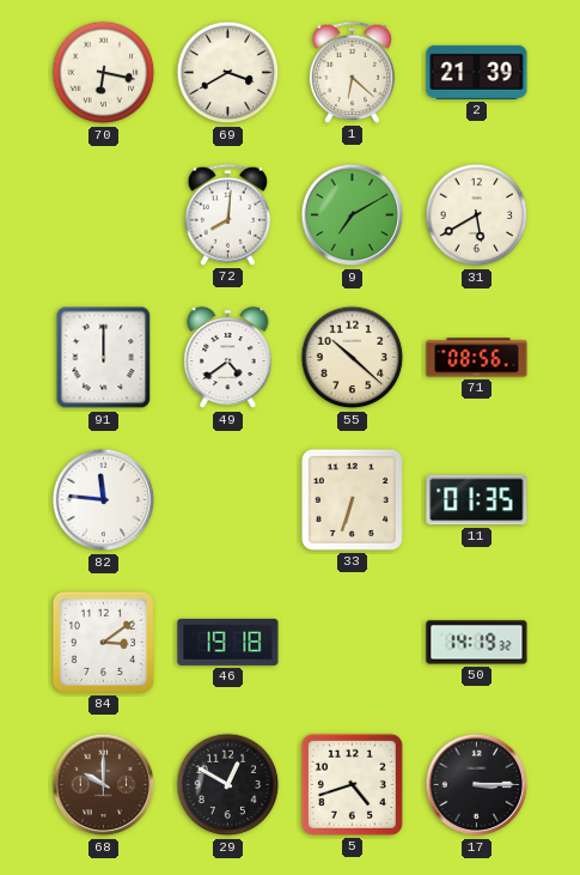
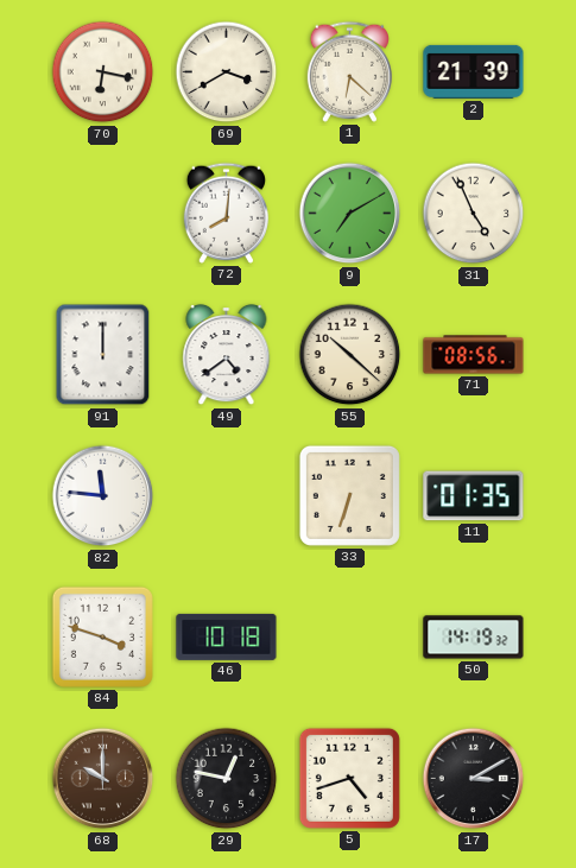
31: 5:40 -> 4:56 (474, 214)
84: 3:09 -> 3:48 (102, 636)
46: 19:18 -> 10:18 (227, 636)
29: 12:50 -> 12:47 (227, 779)
17: 3:15 -> 3:10 (474, 779)
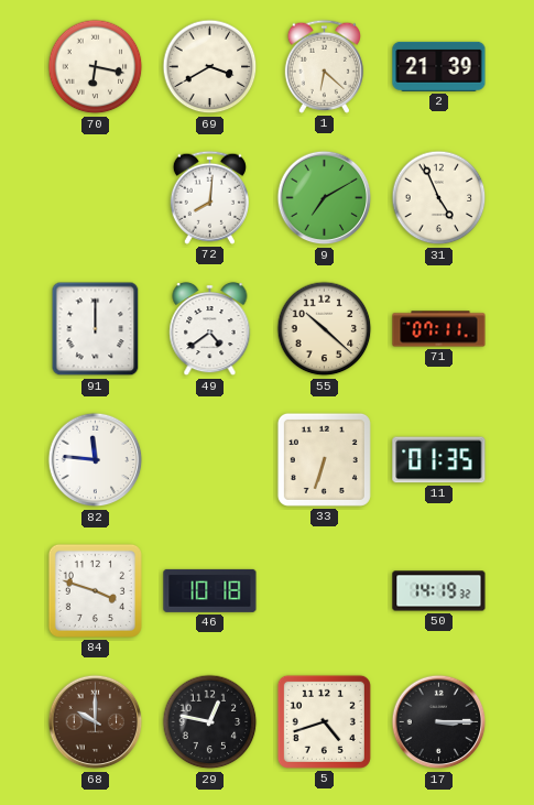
71: 08:56 -> 07:11 (439, 329)
17: 3:10 -> 3:15 (439, 722)
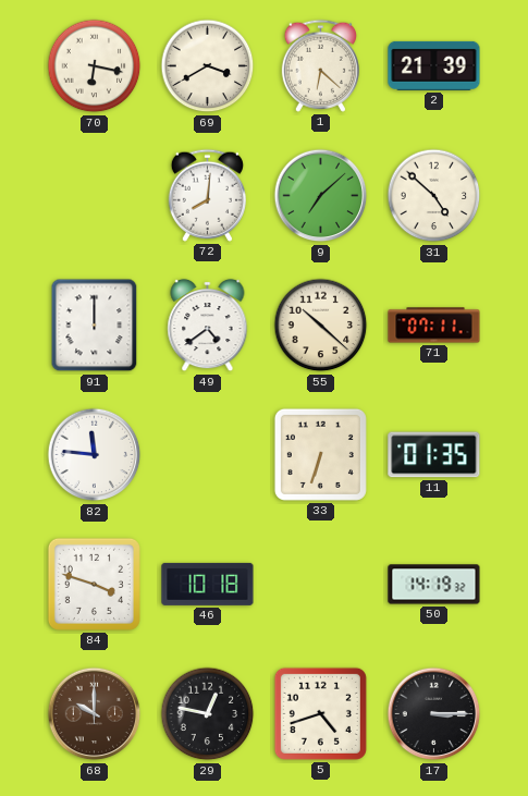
9: 7:10 -> 7:08 (321, 196)
31: 4:56 -> 4:52 (434, 196)
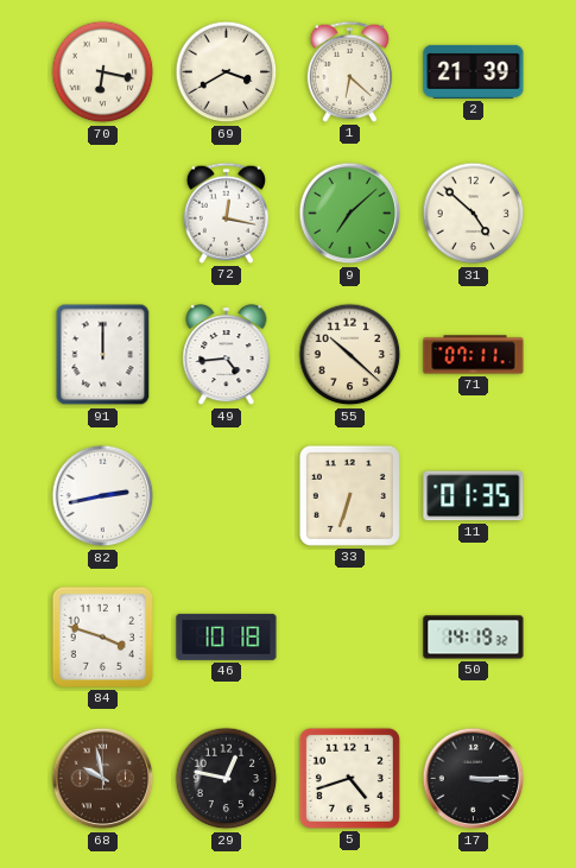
72: 8:01 -> 12:17 (226, 213)
49: 4:39 -> 4:44 (227, 355)
82: 11:46 -> 2:43 (103, 496)
68: 10:00 -> 9:58 (103, 779)
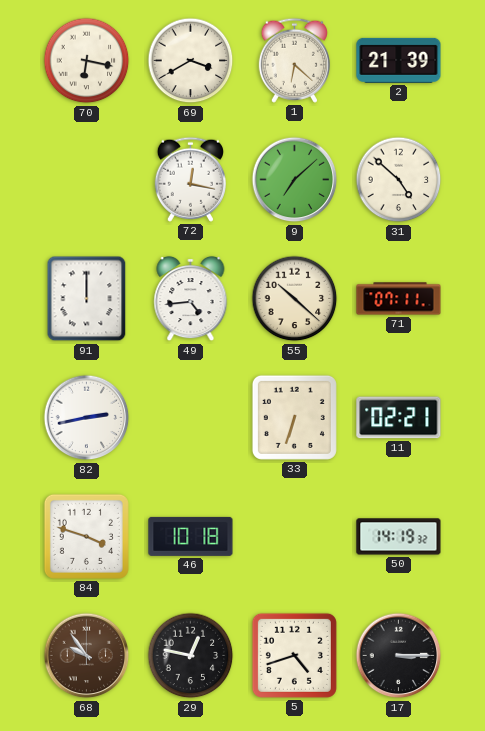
11: 01:35 -> 02:21 (399, 418)
68: 9:58 -> 9:54 (87, 656)
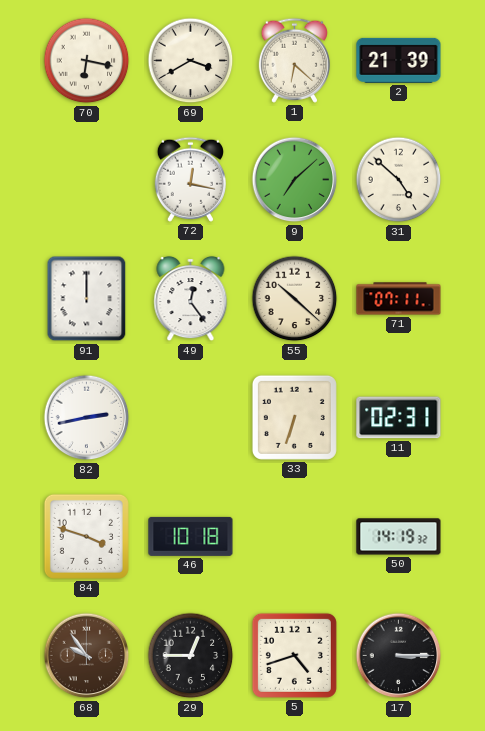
49: 4:44 -> 12:24 (191, 299)
11: 02:21 -> 02:31 (399, 418)
29: 12:47 -> 12:45 (191, 656)
